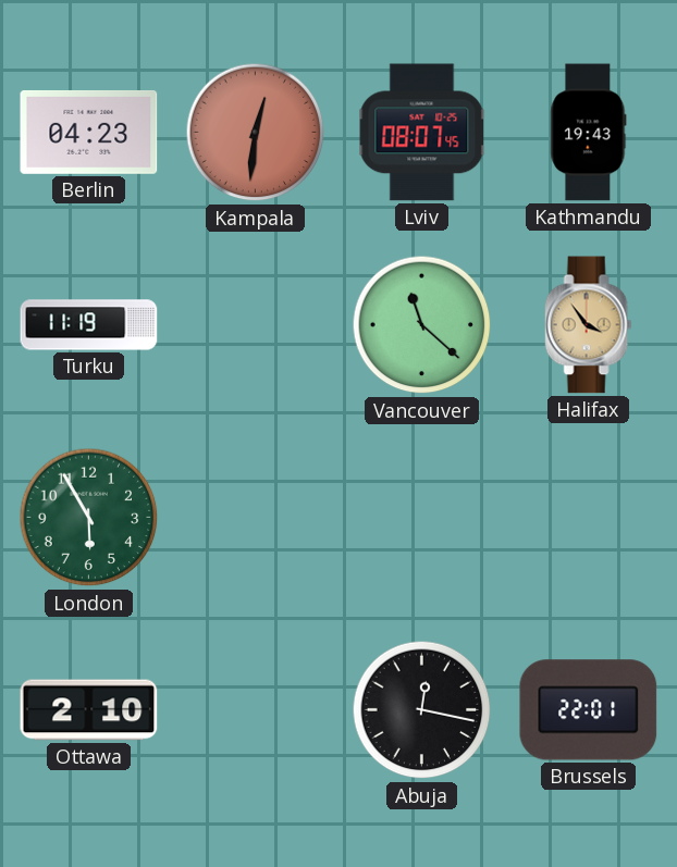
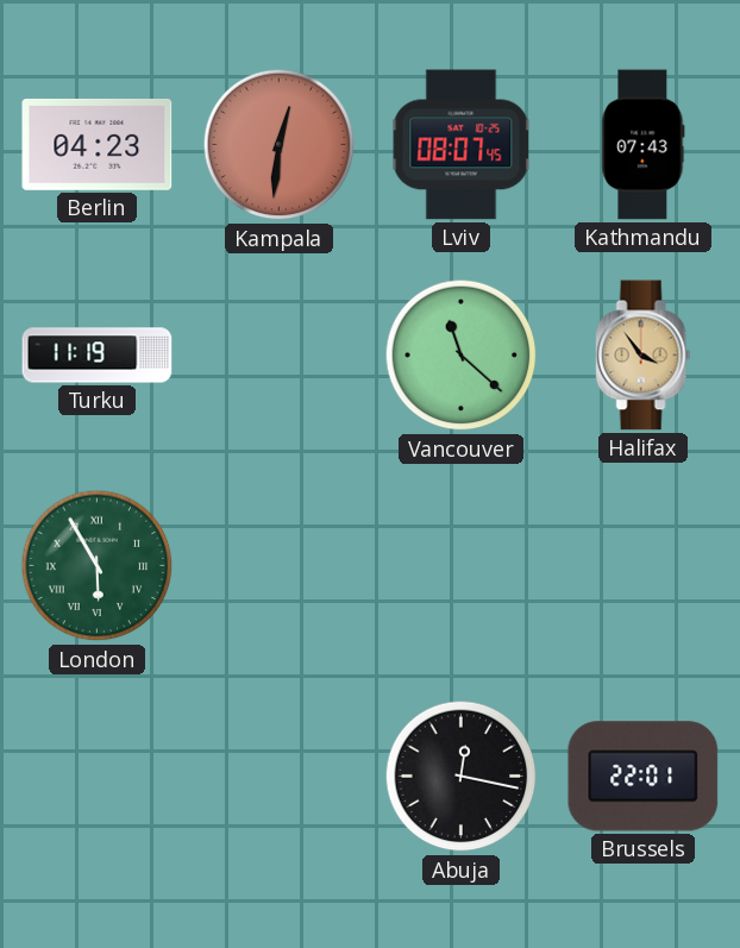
Kathmandu: 19:43 -> 07:43 (644, 145)
London numerals: Arabic -> Roman (98, 566)
Ottawa: 2:10 -> none (89, 710)
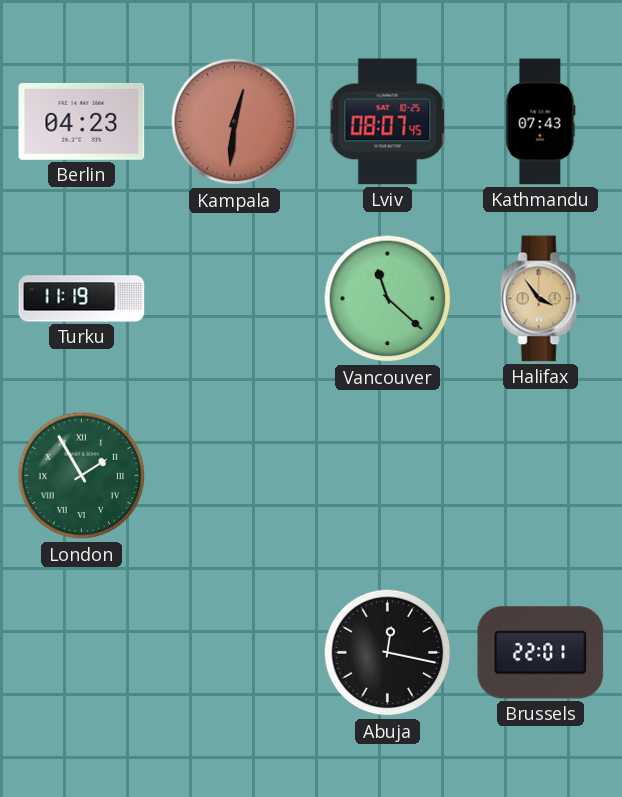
London: 5:55 -> 1:55 (82, 476)
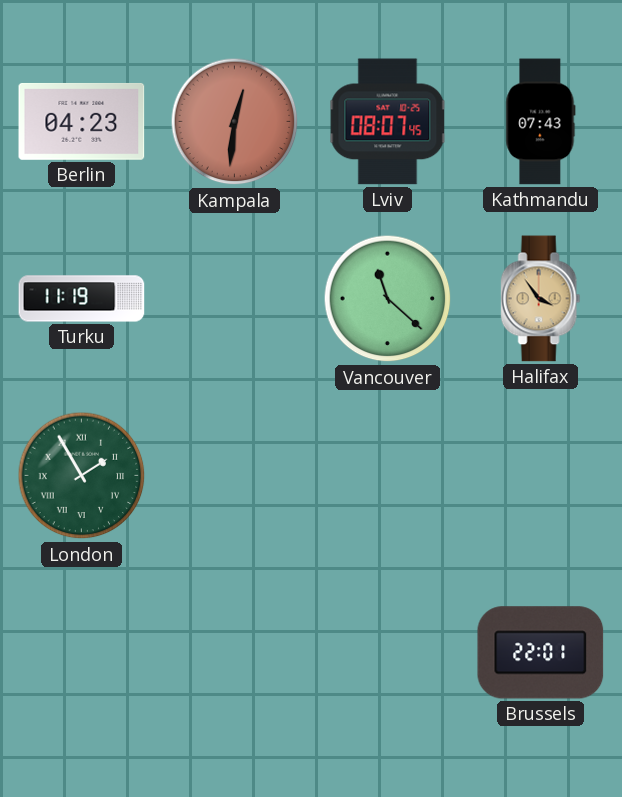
Abuja: 12:17 -> none (388, 653)
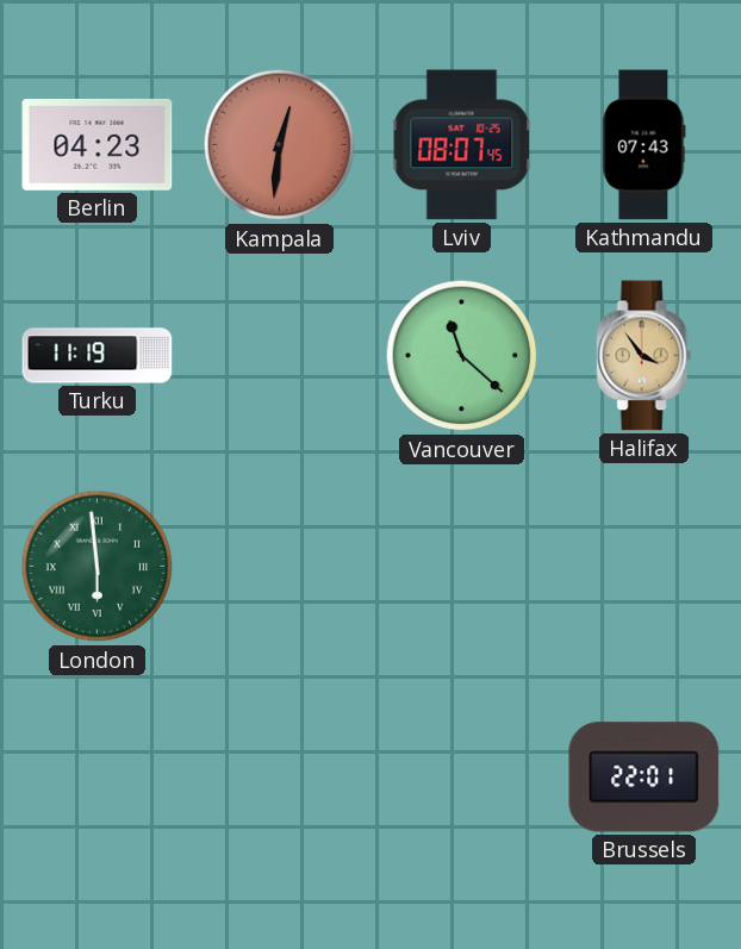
London: 1:55 -> 5:59 (98, 567)
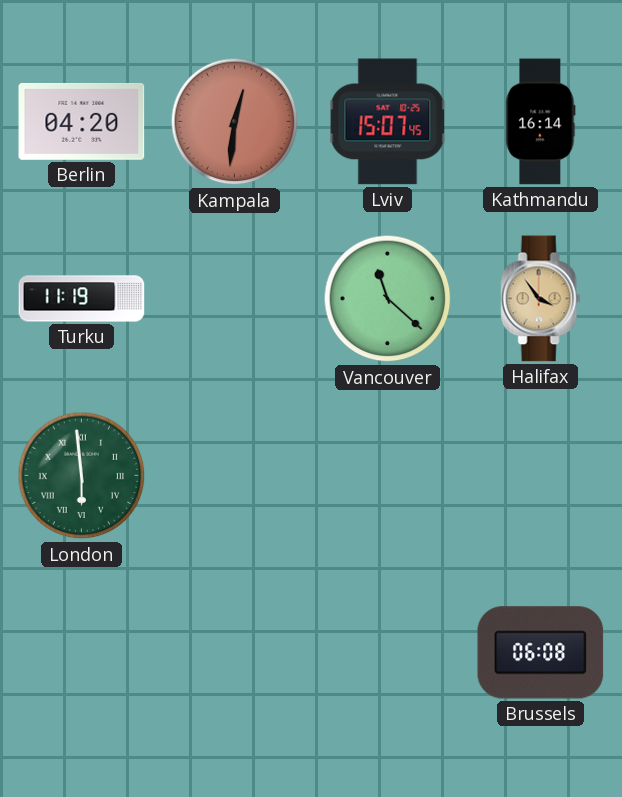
Berlin: 04:23 -> 04:20 (82, 121)
Lviv: 08:07 -> 15:07 (388, 122)
Kathmandu: 07:43 -> 16:14 (541, 122)
Brussels: 22:01 -> 06:08 (541, 653)
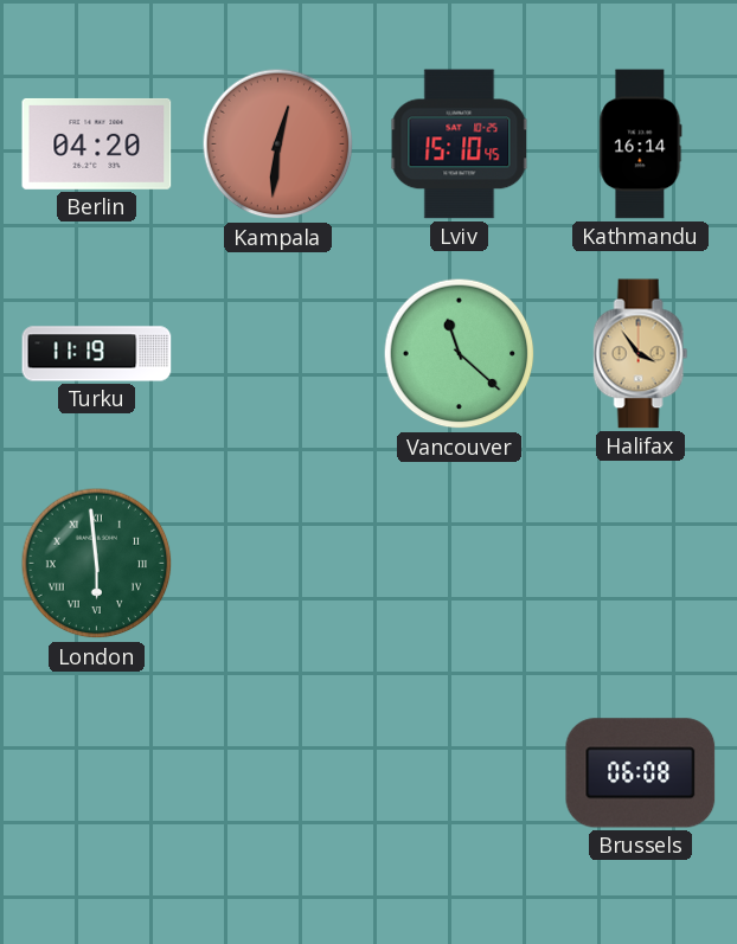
Lviv: 15:07 -> 15:10 (460, 145)
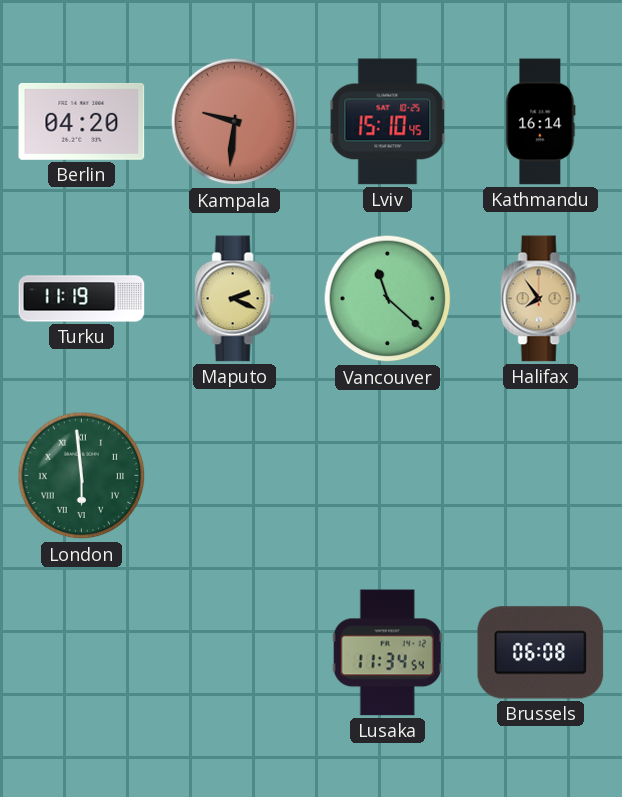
Kampala: 12:31 -> 9:31 (235, 122)
Maputo: none -> 2:19 (235, 299)
Halifax: 3:54 -> 7:54 (541, 299)
Lusaka: none -> 11:34 (387, 653)
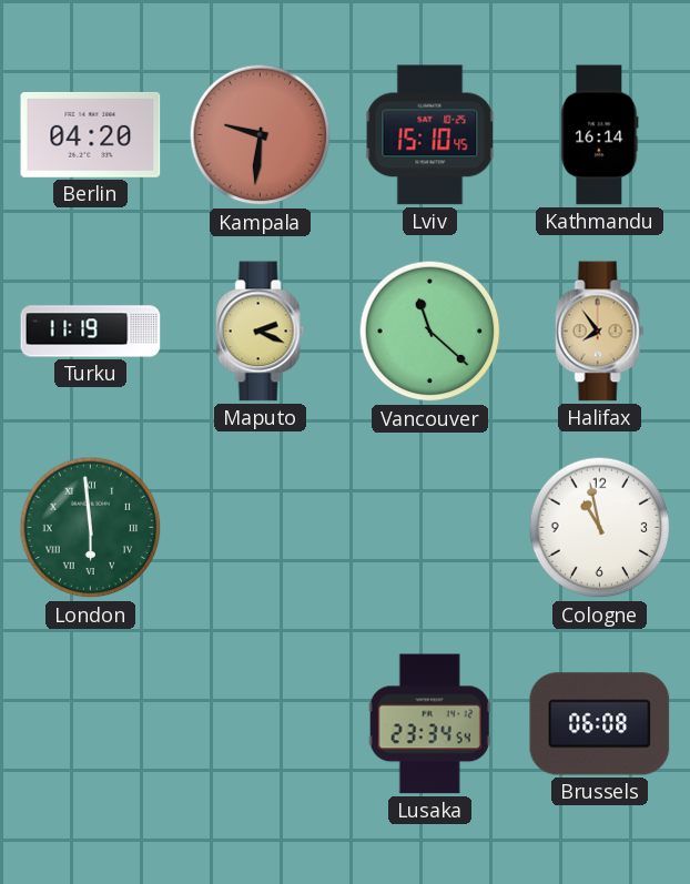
Cologne: none -> 10:58 (600, 528)
Lusaka: 11:34 -> 23:34 (429, 724)
